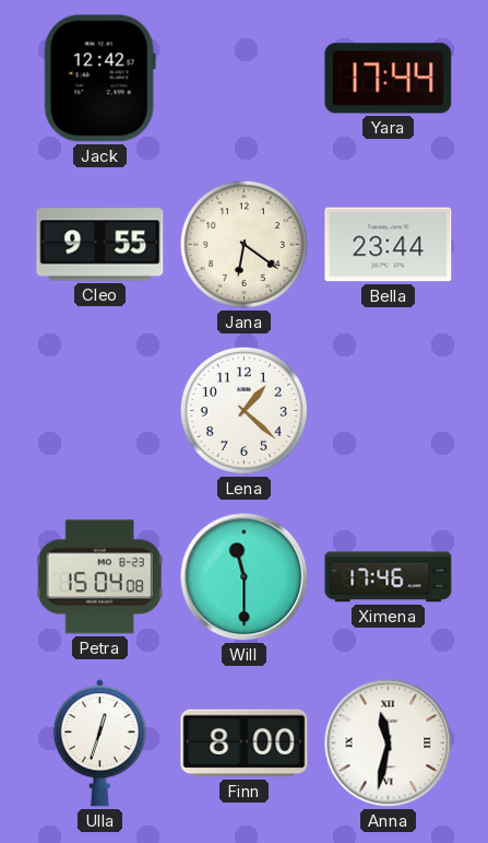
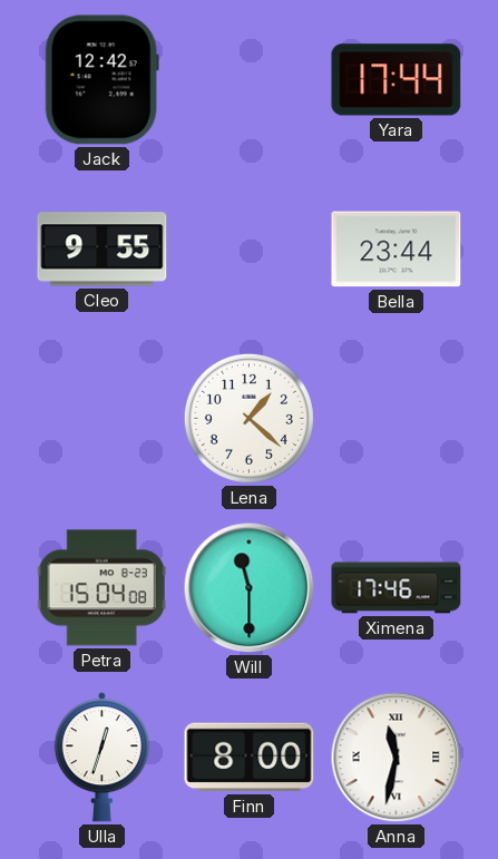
Jana: 6:21 -> none (243, 244)
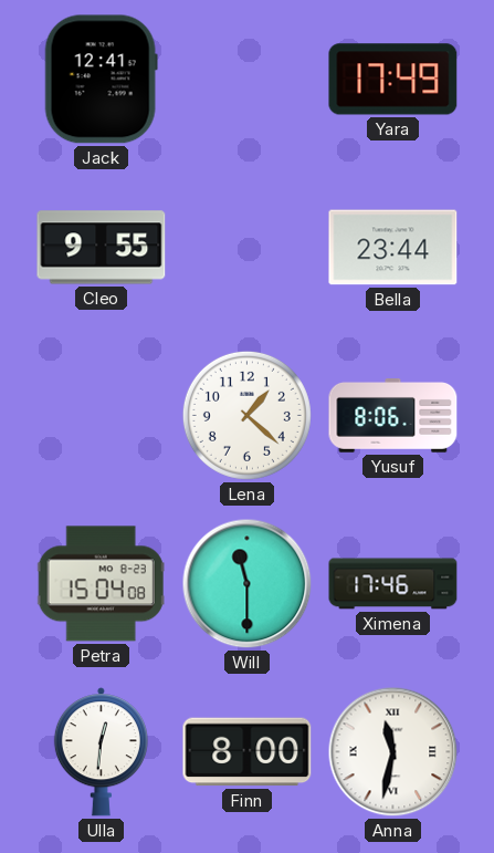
Jack: 12:42 -> 12:41 (101, 80)
Yara: 17:44 -> 17:49 (393, 80)
Yusuf: none -> 8:06 (393, 416)
Ulla: 12:33 -> 12:31 (101, 752)
